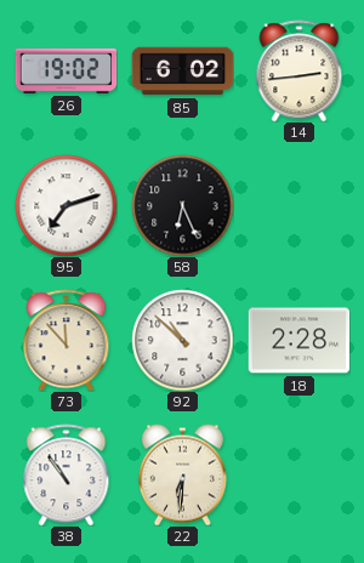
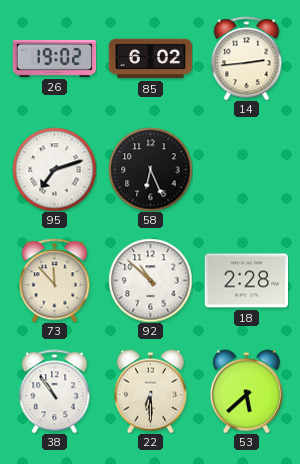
22: 6:31 -> 6:30 (150, 391)
53: none -> 5:38 (246, 391)
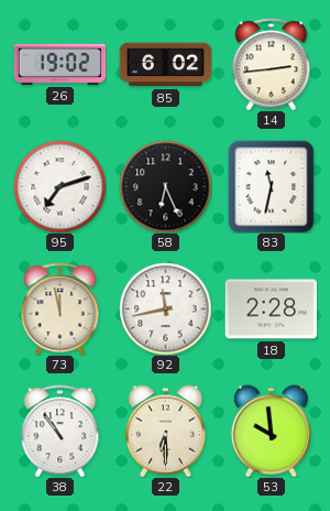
83: none -> 11:32 (272, 186)
73: 11:53 -> 11:58 (61, 308)
92: 10:52 -> 11:43 (165, 308)
53: 5:38 -> 9:59 (271, 431)
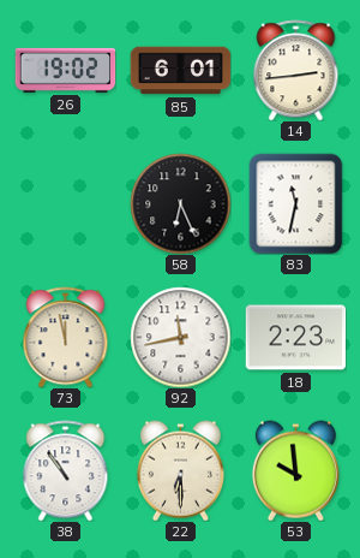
85: 6:02 -> 6:01 (180, 71)
95: 7:12 -> none (59, 186)
18: 2:28 -> 2:23 (295, 338)
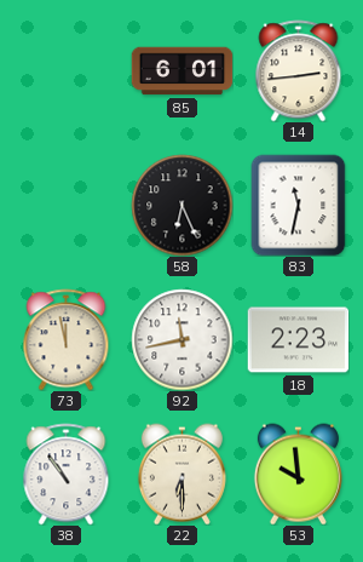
26: 19:02 -> none (65, 70)
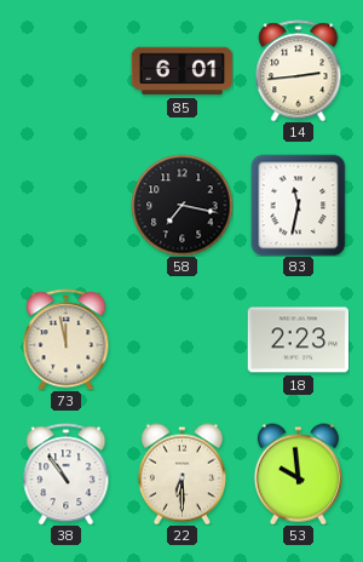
58: 6:26 -> 7:17 (181, 205)
92: 11:43 -> none (181, 339)
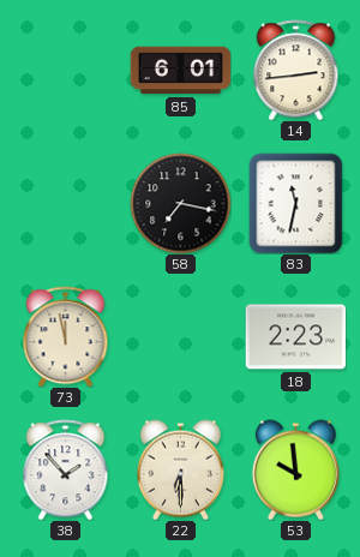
38: 10:54 -> 1:53 (66, 469)
